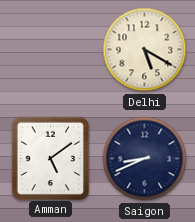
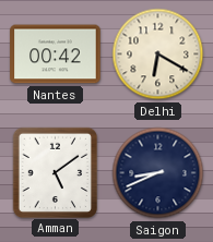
Nantes: none -> 00:42 (56, 55)
Delhi: 5:20 -> 6:20 (158, 55)
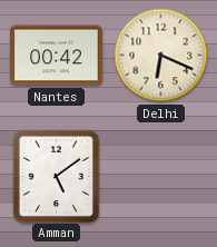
Delhi: 6:20 -> 6:19 (161, 56)
Saigon: 8:41 -> none (158, 173)
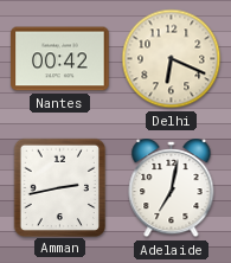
Amman: 5:09 -> 2:43 (59, 187)
Adelaide: none -> 7:02 (172, 188)
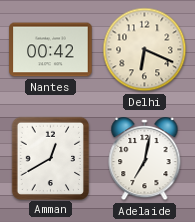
Amman: 2:43 -> 12:40 (50, 158)
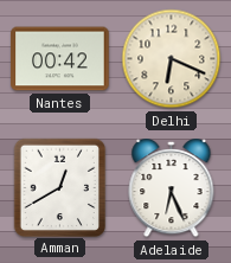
Adelaide: 7:02 -> 6:26 (172, 188)
